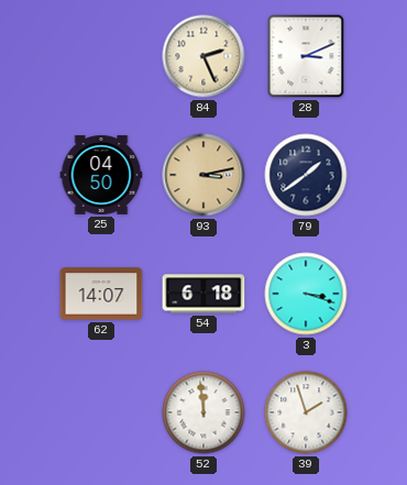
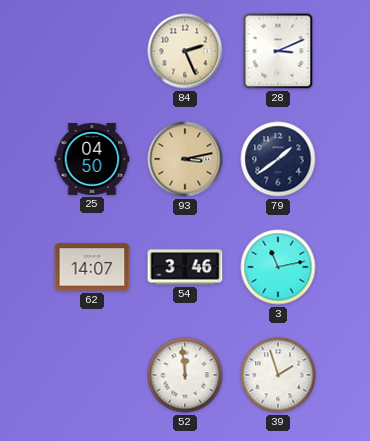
54: 6:18 -> 3:46 (185, 267)
3: 3:18 -> 11:13 (278, 267)
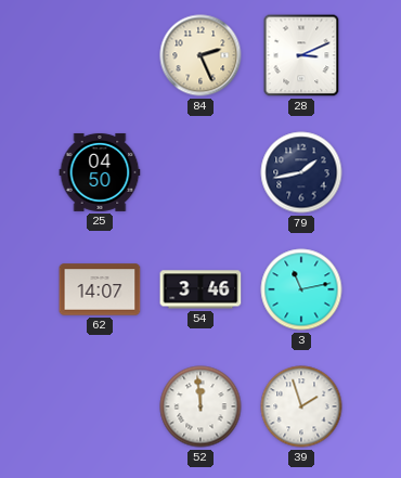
93: 3:13 -> none (185, 159)
79: 1:39 -> 1:43 (301, 172)
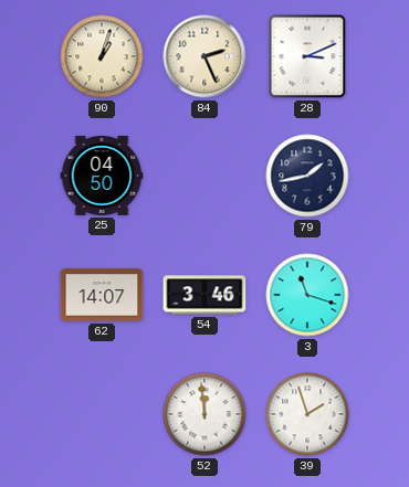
90: none -> 1:03 (102, 56)
3: 11:13 -> 11:18 (307, 295)
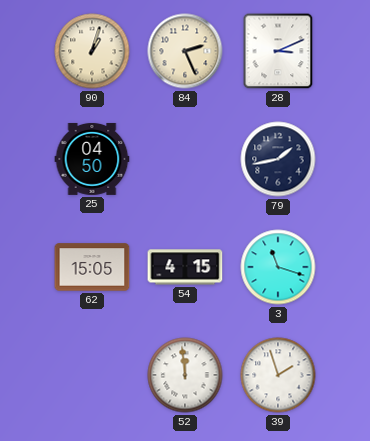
62: 14:07 -> 15:05 (92, 267)
54: 3:46 -> 4:15 (185, 267)
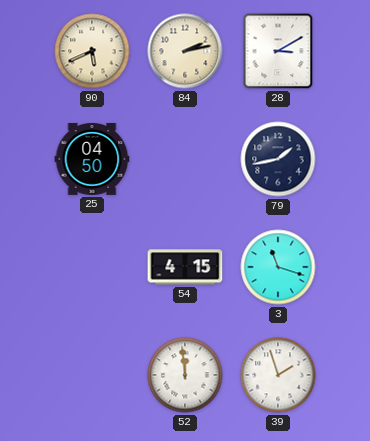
90: 1:03 -> 5:41 (92, 51)
84: 2:26 -> 2:13 (185, 51)
28: 3:11 -> 3:10 (278, 51)
62: 15:05 -> none (92, 267)
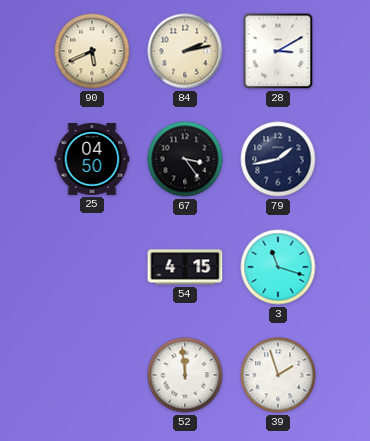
67: none -> 3:24 (185, 159)
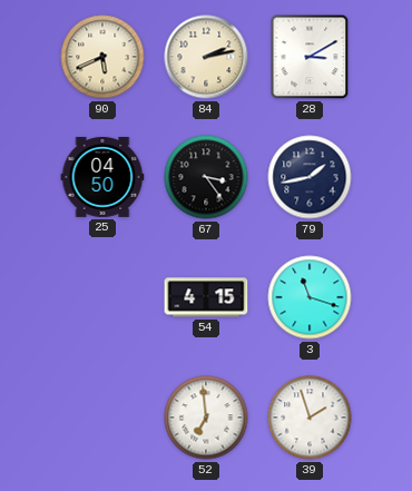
52: 11:59 -> 6:59 (206, 418)
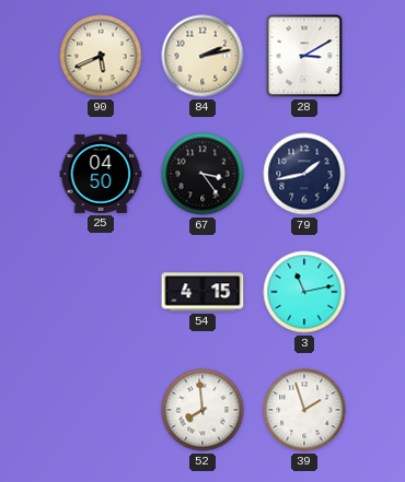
3: 11:18 -> 11:13 (304, 292)
52: 6:59 -> 7:59 (202, 410)
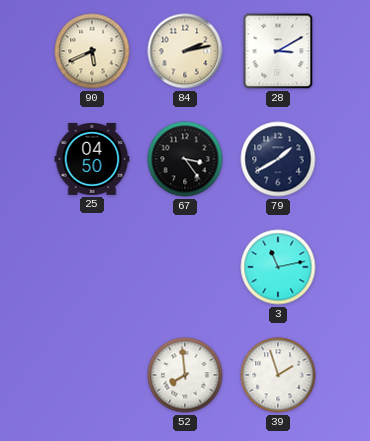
79: 1:43 -> 1:40 (278, 159)
54: 4:15 -> none (202, 292)
